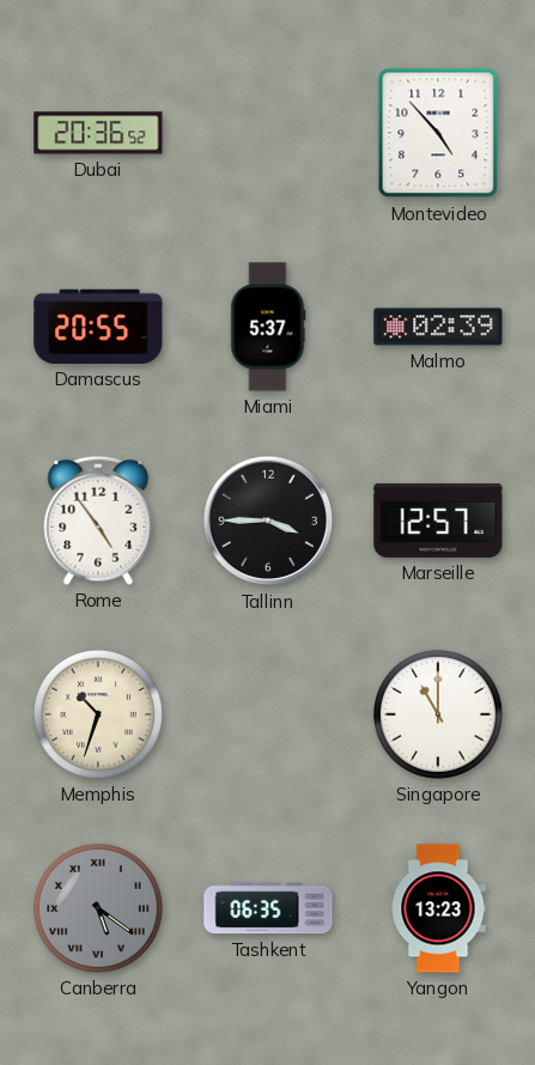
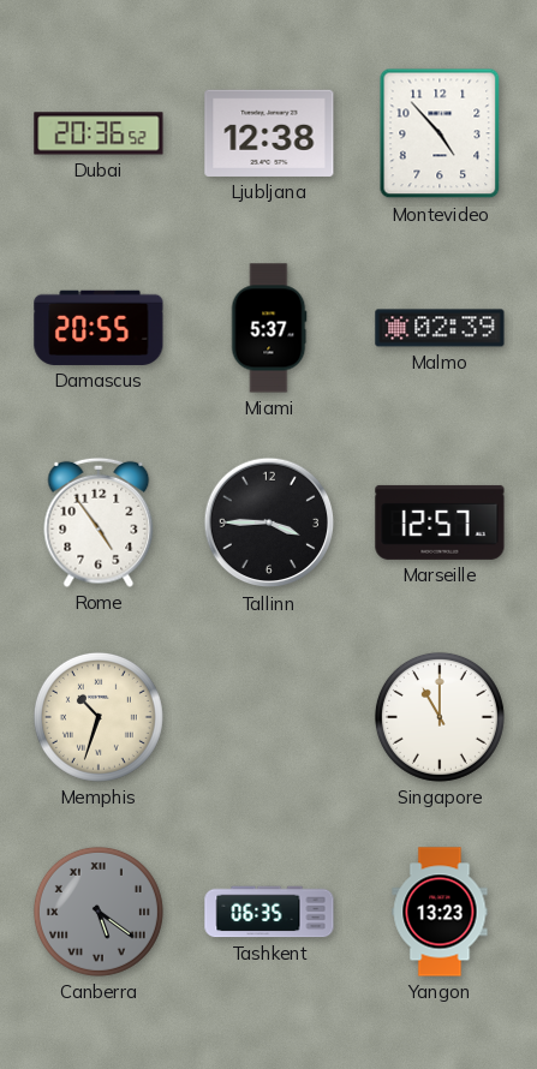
Ljubljana: none -> 12:38 (269, 133)
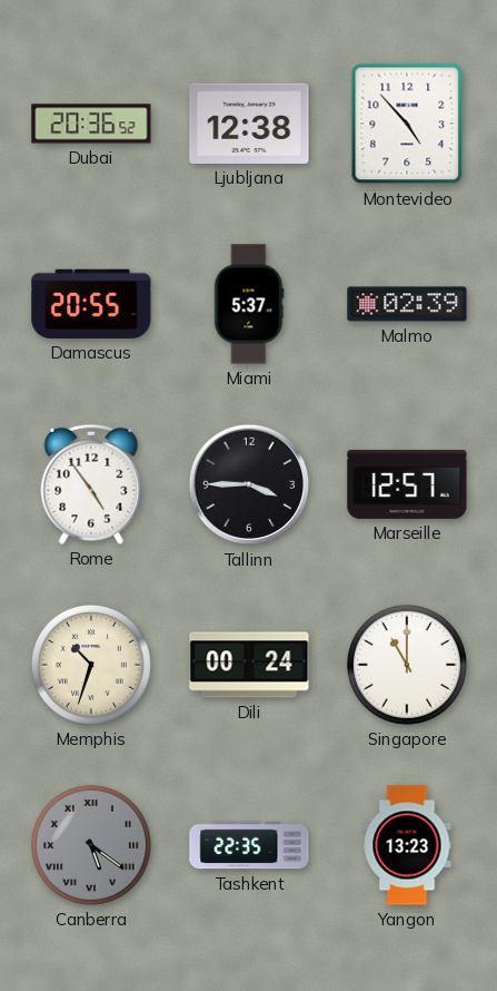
Dili: none -> 00:24 (249, 665)
Tashkent: 06:35 -> 22:35 (249, 845)
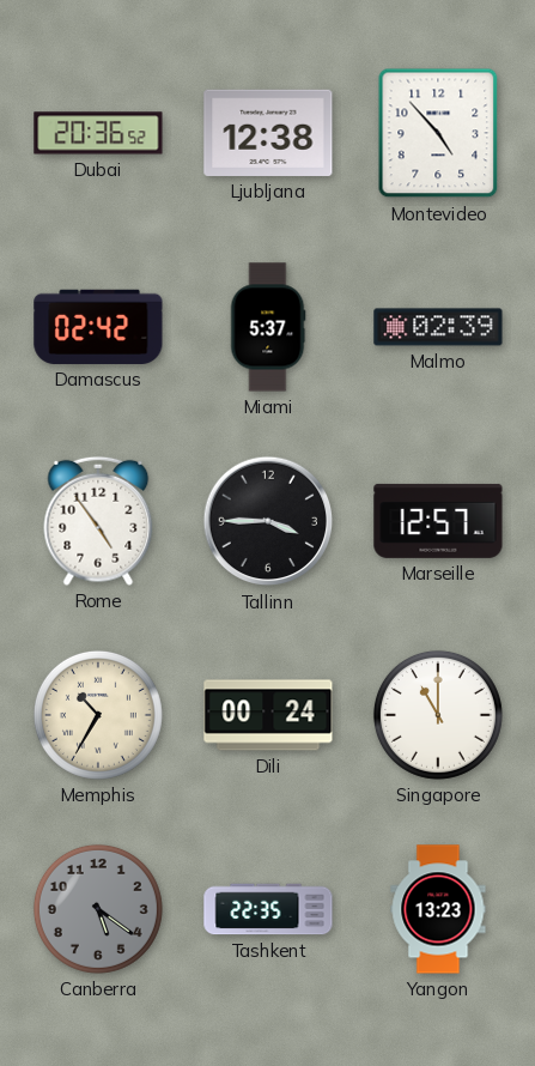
Damascus: 20:55 -> 02:42 (98, 327)
Memphis: 10:33 -> 10:35 (98, 715)
Canberra numerals: Roman -> Arabic (98, 909)
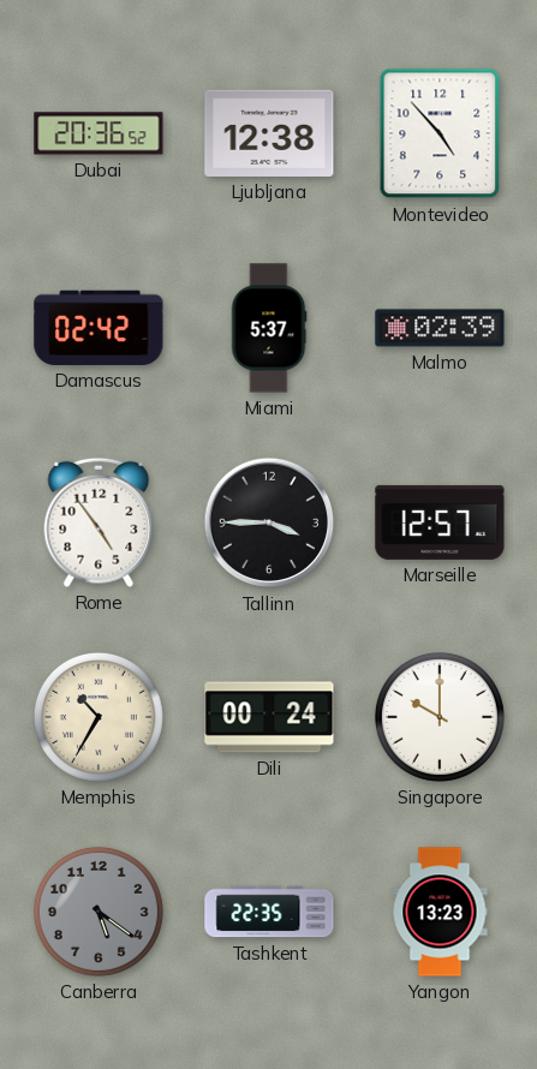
Singapore: 11:00 -> 10:00 (440, 717)
